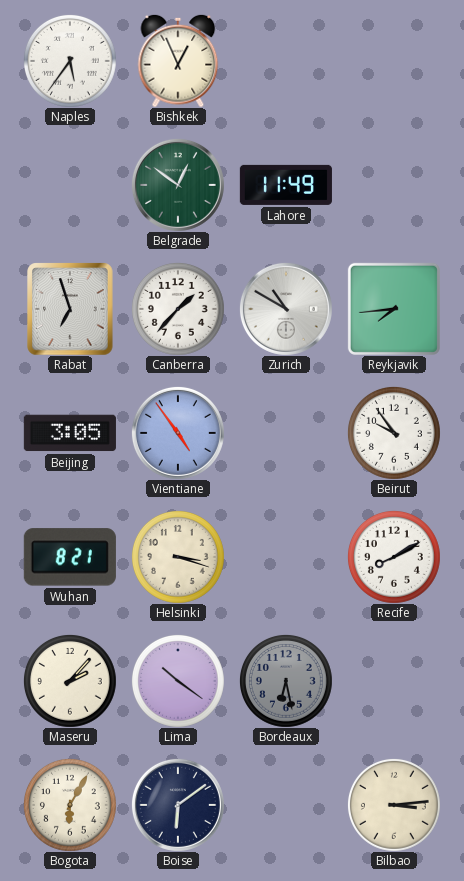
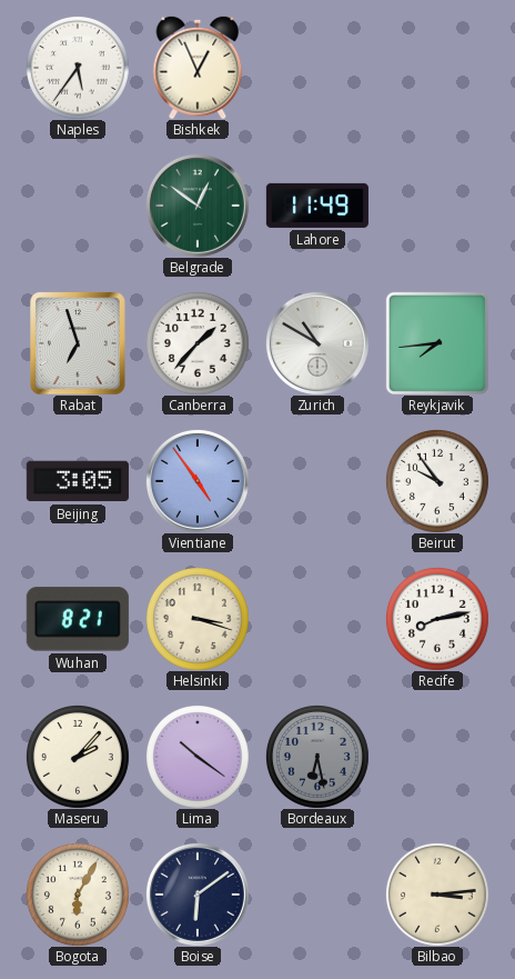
Recife: 8:10 -> 8:13 (437, 619)
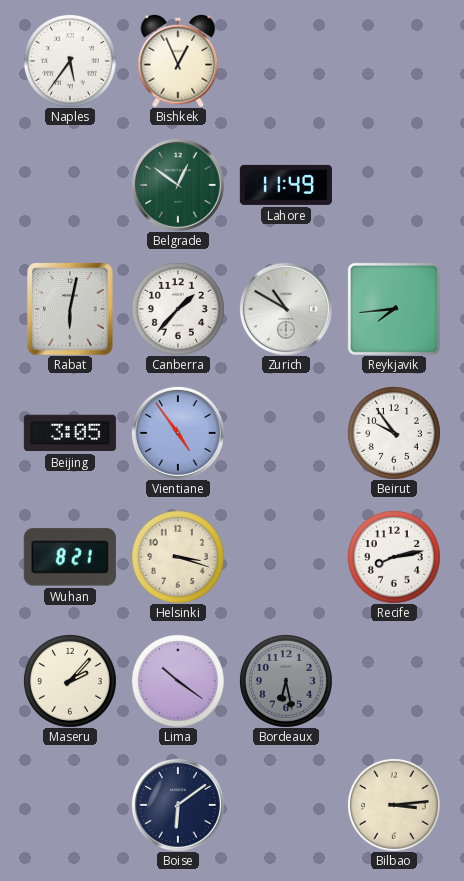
Rabat: 6:57 -> 6:02 (70, 309)
Bogota: 6:05 -> none (78, 895)
